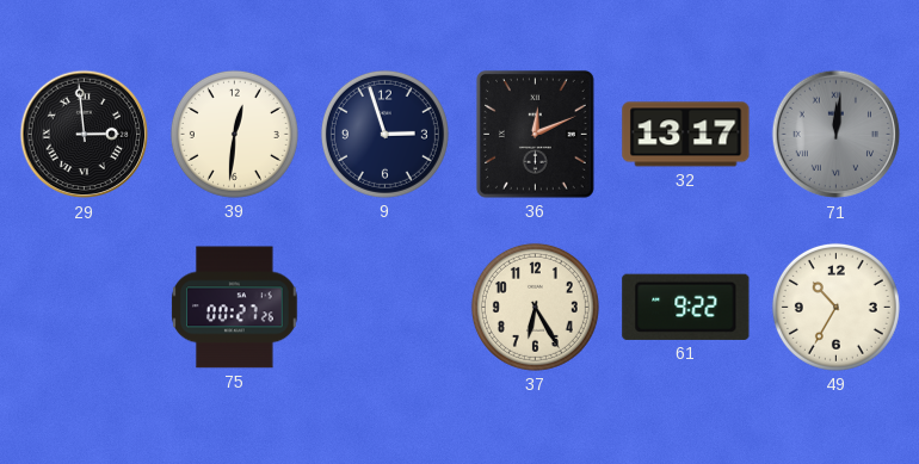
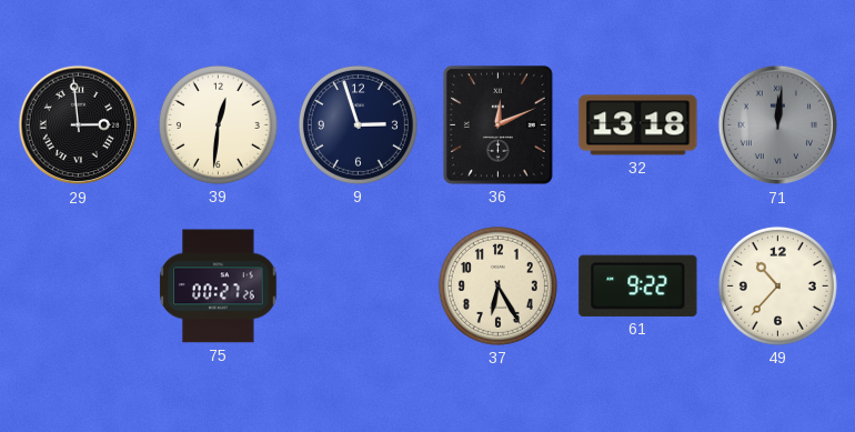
32: 13:17 -> 13:18 (638, 125)
49: 10:35 -> 10:37 (777, 285)
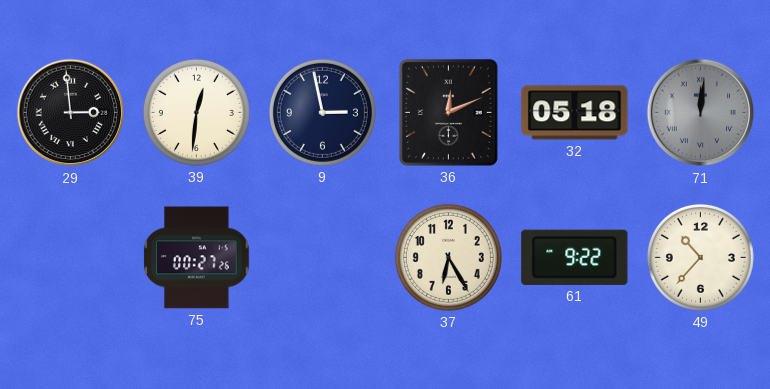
9: 2:57 -> 2:58 (322, 112)
32: 13:18 -> 05:18 (575, 113)
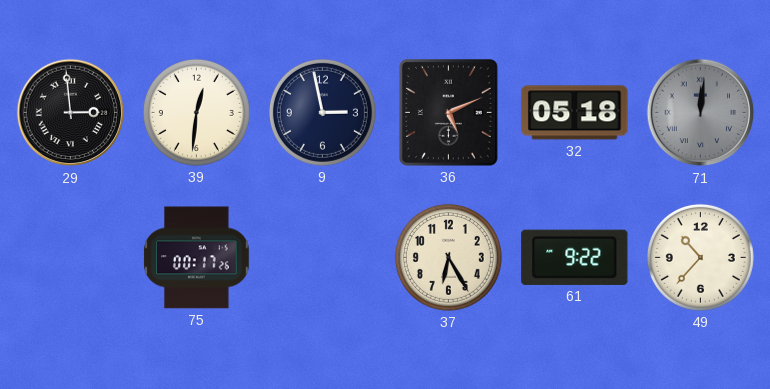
36: 12:11 -> 5:11 (448, 112)
75: 00:27 -> 00:17 (197, 258)
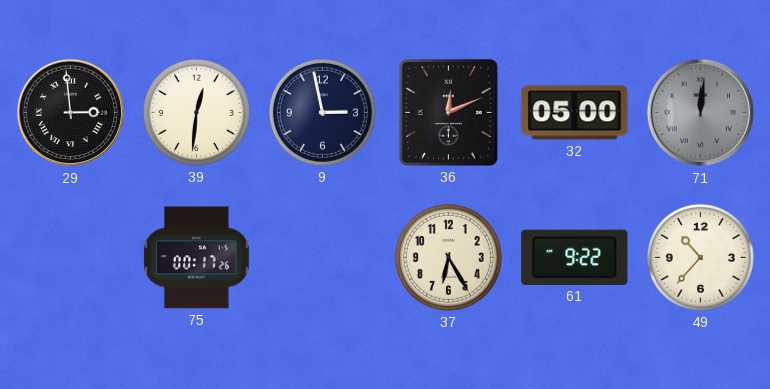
36: 5:11 -> 12:11 (448, 112)
32: 05:18 -> 05:00 (575, 113)
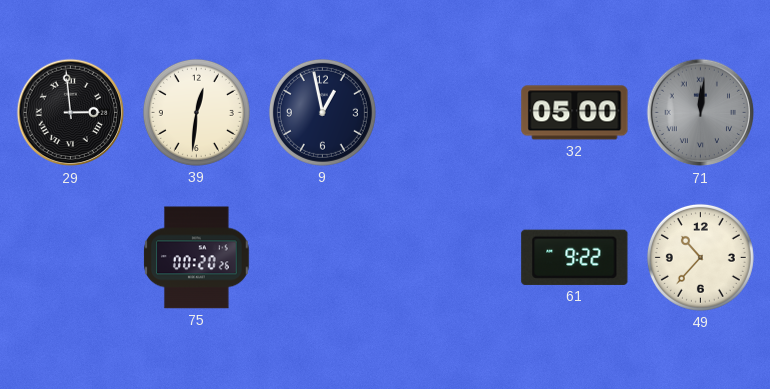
9: 2:58 -> 12:58 (322, 112)
36: 12:11 -> none (448, 112)
75: 00:17 -> 00:20 (197, 258)
37: 6:25 -> none (448, 257)
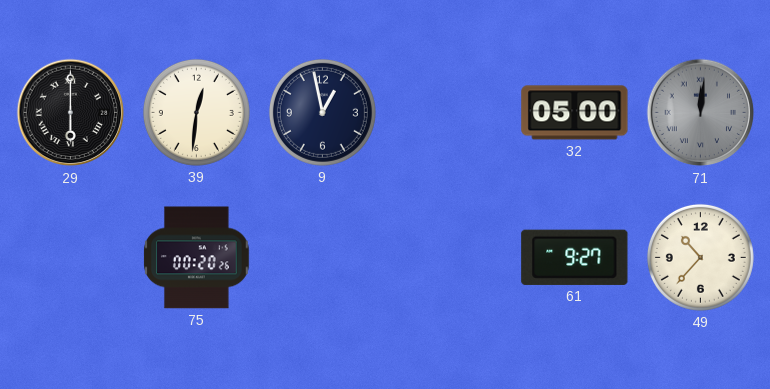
29: 2:59 -> 6:00 (71, 113)
61: 9:22 -> 9:27 (575, 257)
